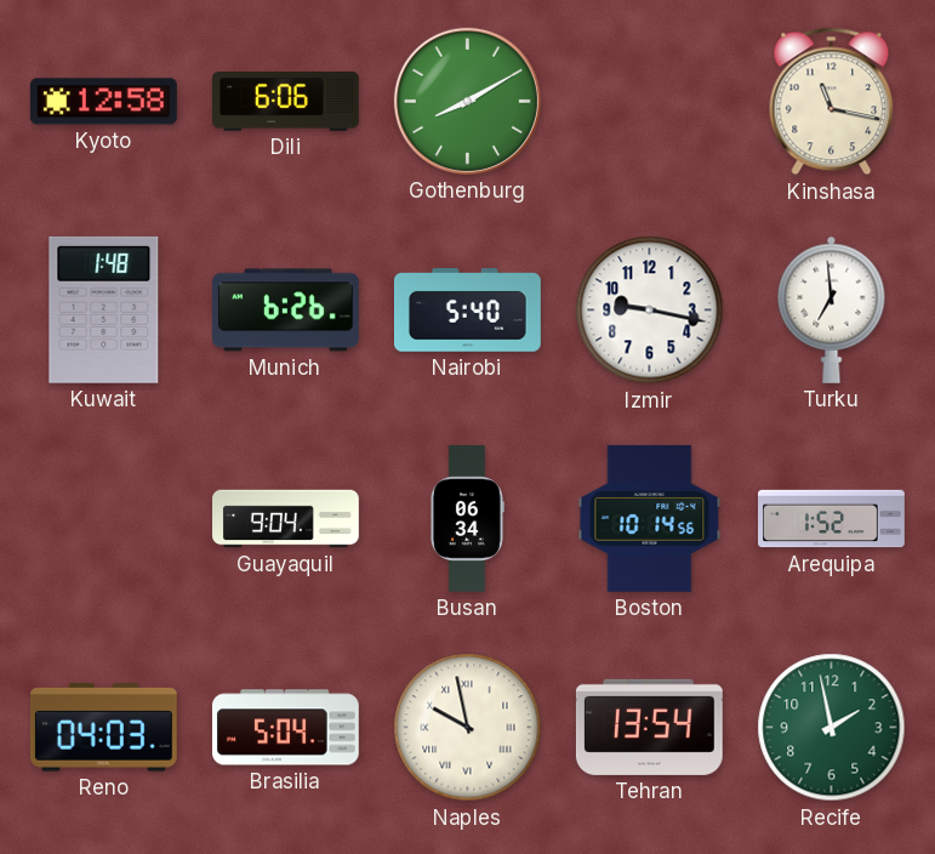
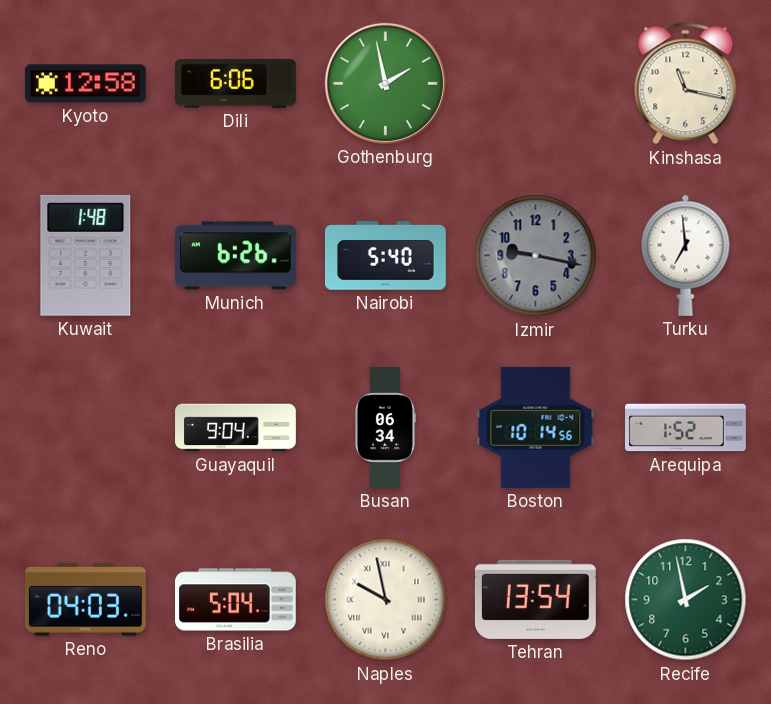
Gothenburg: 8:10 -> 1:58 (385, 83)
Izmir dial: white -> grey (536, 256)
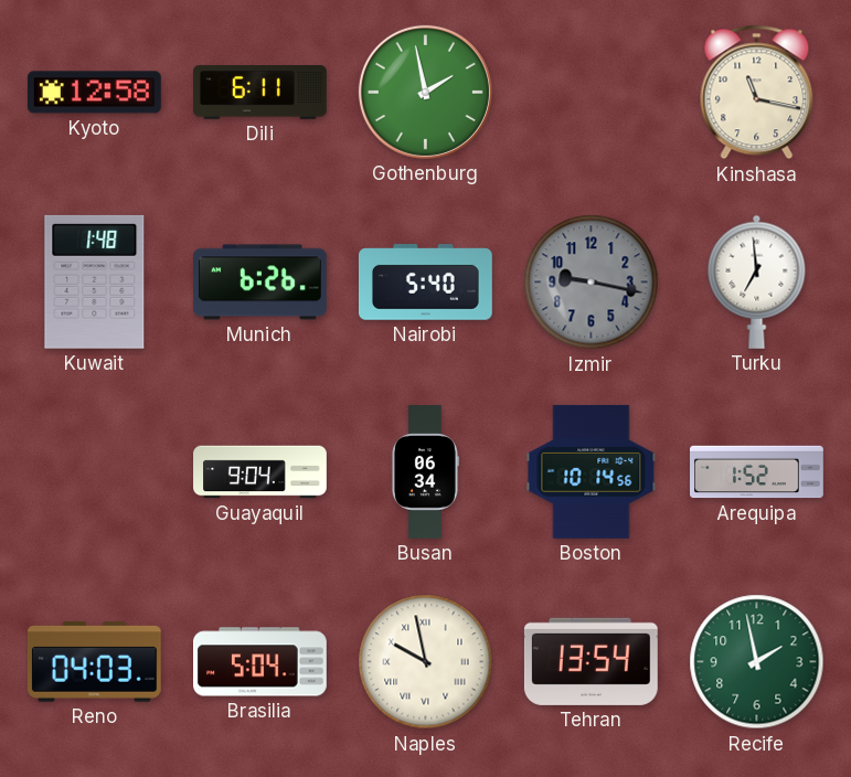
Dili: 6:06 -> 6:11 (260, 93)
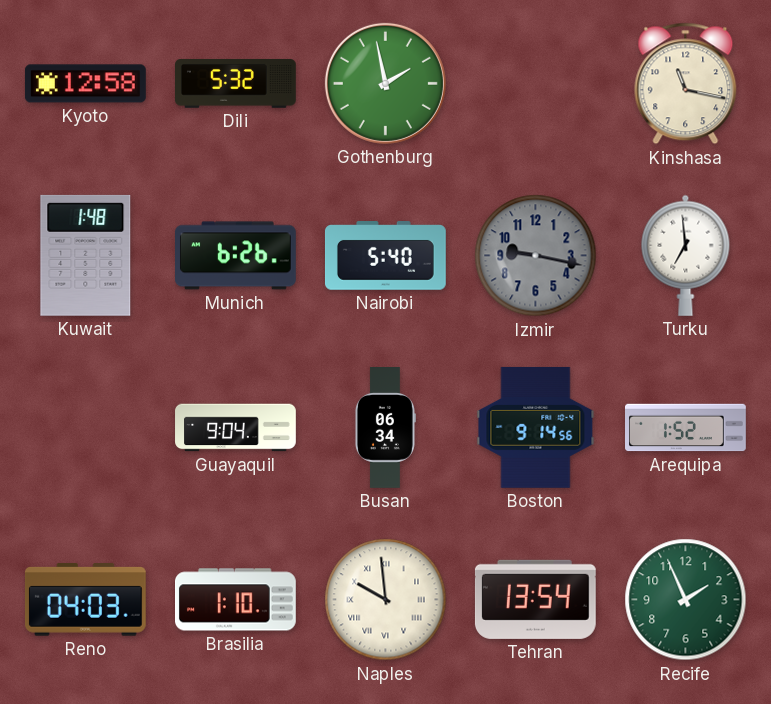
Dili: 6:11 -> 5:32 (236, 84)
Boston: 10:14 -> 9:14 (536, 427)
Brasilia: 5:04 -> 1:10 (236, 600)
Naples: 9:58 -> 9:59 (386, 600)
Recife: 1:58 -> 1:56 (686, 600)
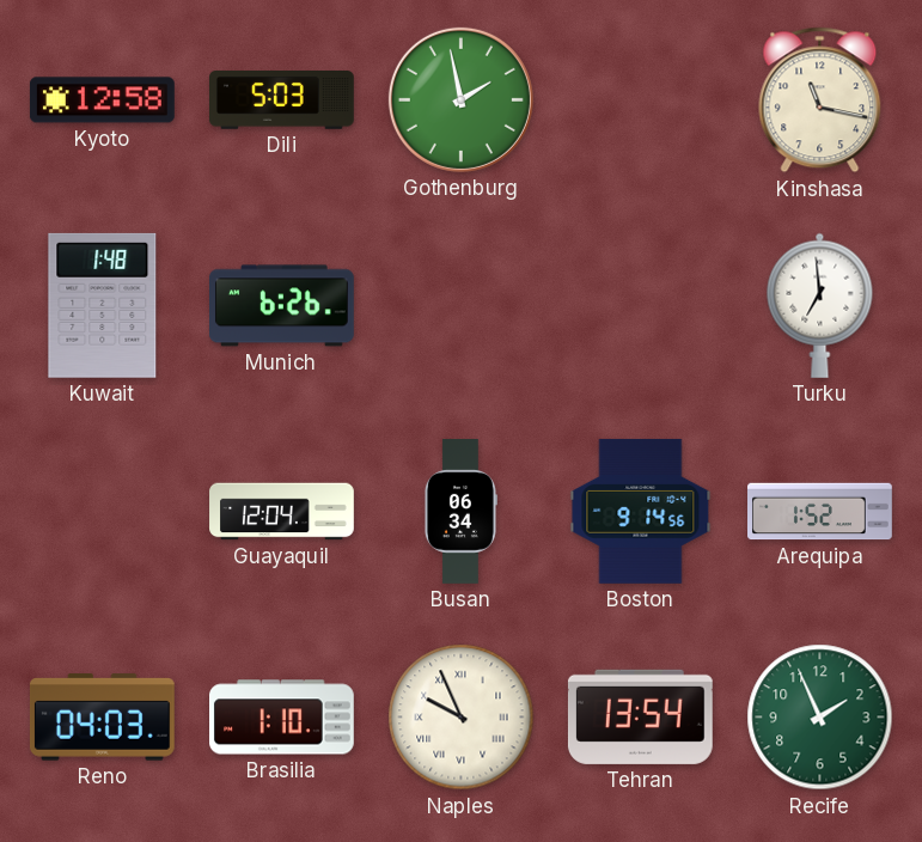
Dili: 5:32 -> 5:03 (282, 100)
Nairobi: 5:40 -> none (385, 256)
Izmir: 9:17 -> none (536, 256)
Guayaquil: 9:04 -> 12:04 (282, 512)
Naples: 9:59 -> 9:56 (462, 718)
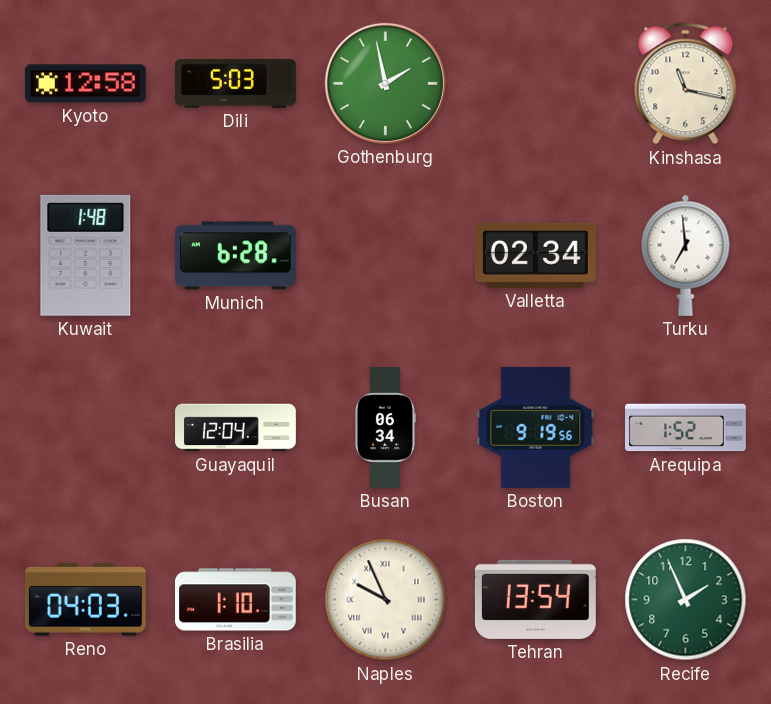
Munich: 6:26 -> 6:28 (236, 256)
Valletta: none -> 02:34 (535, 255)
Boston: 9:14 -> 9:19 (536, 427)
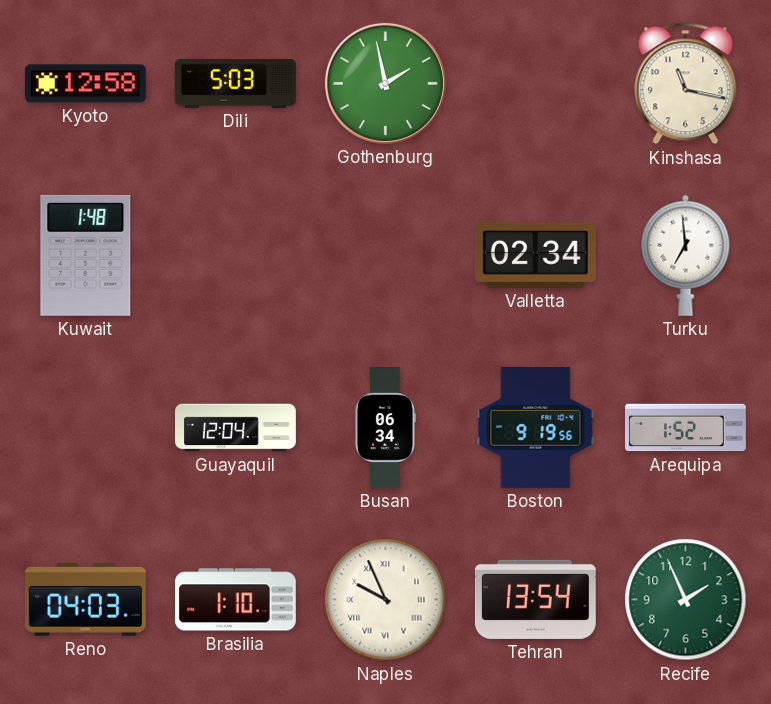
Munich: 6:28 -> none (236, 256)
